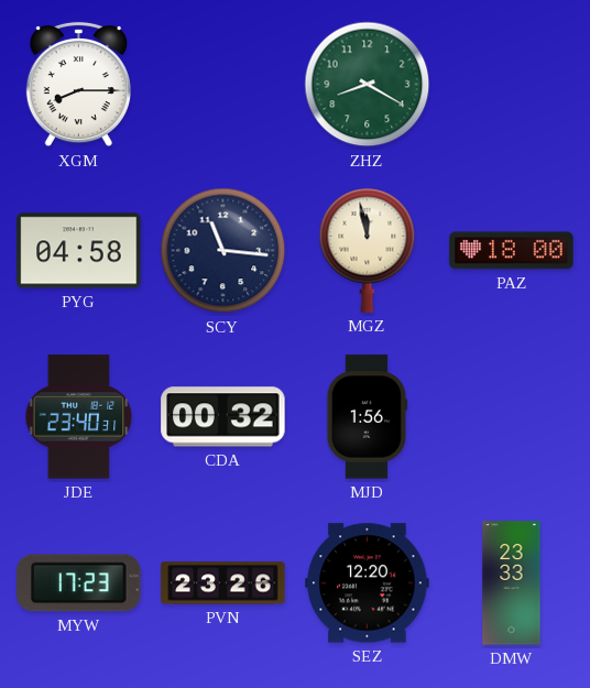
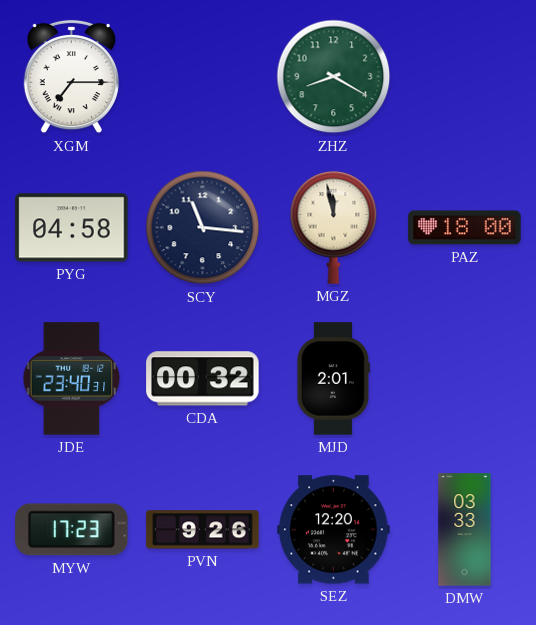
XGM: 8:15 -> 7:15 (71, 77)
MJD: 1:56 -> 2:01 (333, 379)
PVN: 23:26 -> 9:26 (203, 530)
DMW: 23:33 -> 03:33 (465, 530)
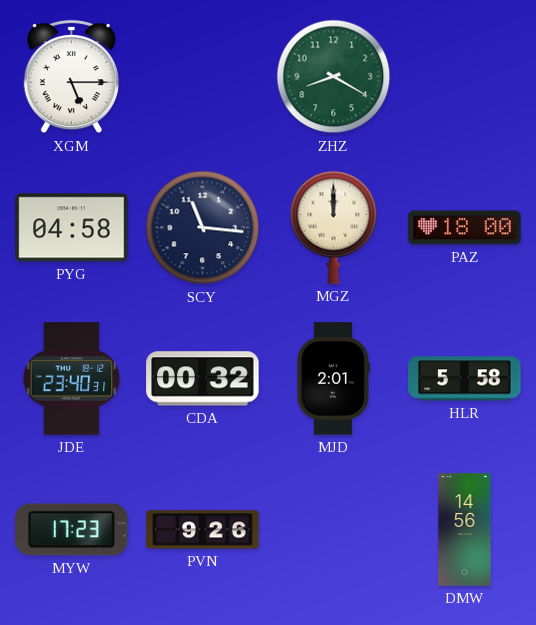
XGM: 7:15 -> 5:15 (71, 77)
MGZ: 11:58 -> 12:00 (334, 228)
HLR: none -> 5:58 (465, 379)
SEZ: 12:20 -> none (334, 530)
DMW: 03:33 -> 14:56 (465, 530)
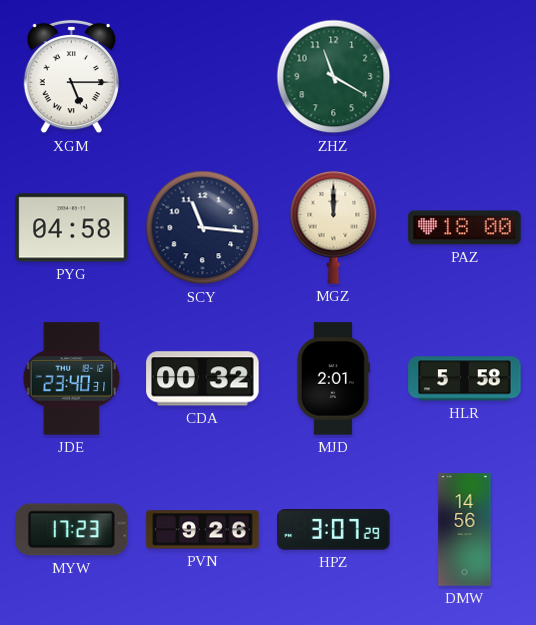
ZHZ: 8:20 -> 11:20 (334, 77)
HPZ: none -> 3:07 (334, 530)
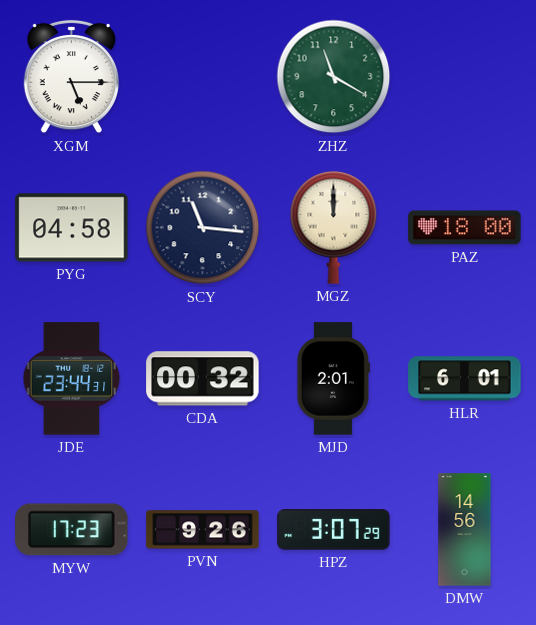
JDE: 23:40 -> 23:44 (72, 379)
HLR: 5:58 -> 6:01 (465, 379)
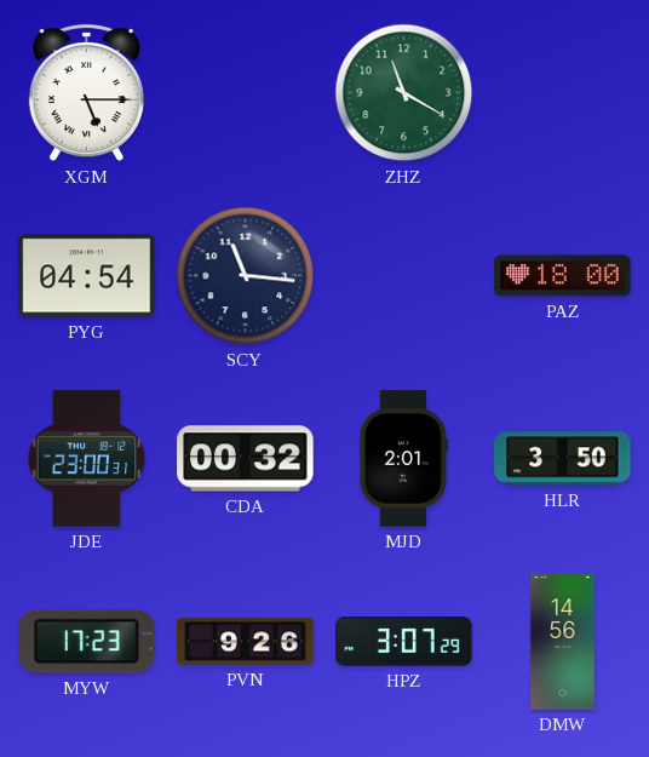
PYG: 04:58 -> 04:54 (87, 276)
MGZ: 12:00 -> none (334, 228)
JDE: 23:44 -> 23:00 (87, 459)
HLR: 6:01 -> 3:50 (563, 459)
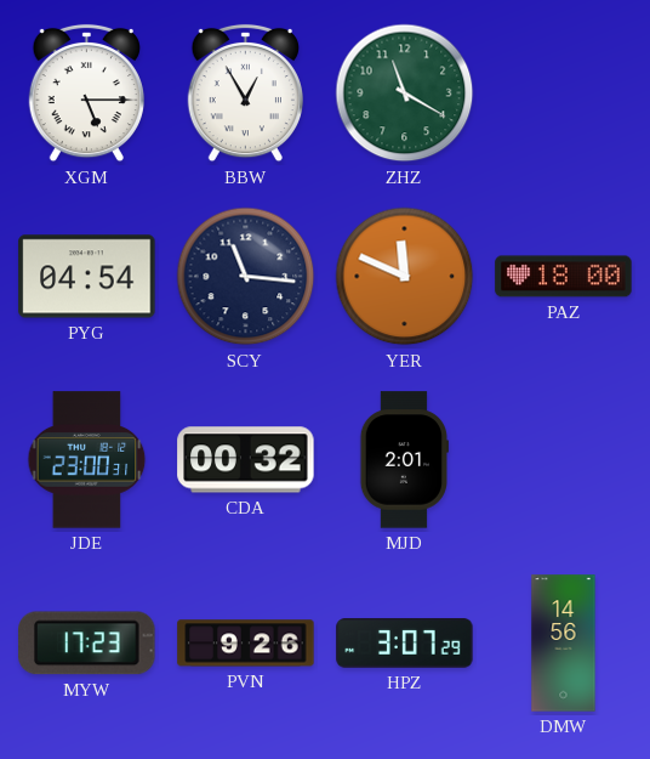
BBW: none -> 12:55 (245, 94)
YER: none -> 11:49 (405, 277)
HLR: 3:50 -> none (563, 459)
